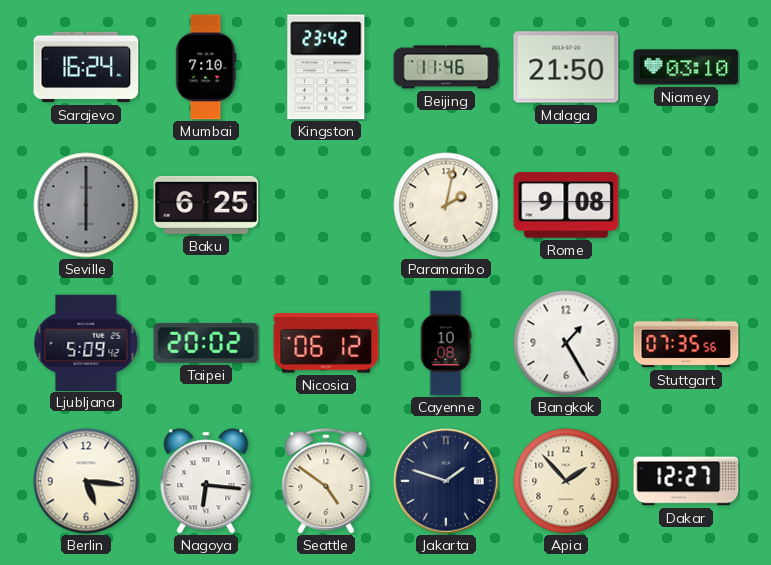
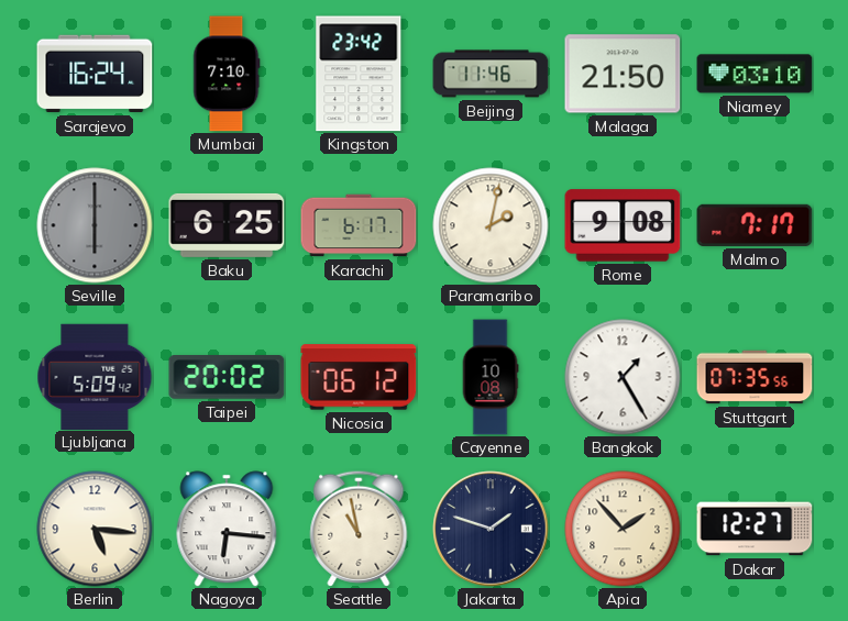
Karachi: none -> 6:17 (359, 225)
Malmo: none -> 7:17 (755, 225)
Seattle: 4:51 -> 10:58 (359, 529)
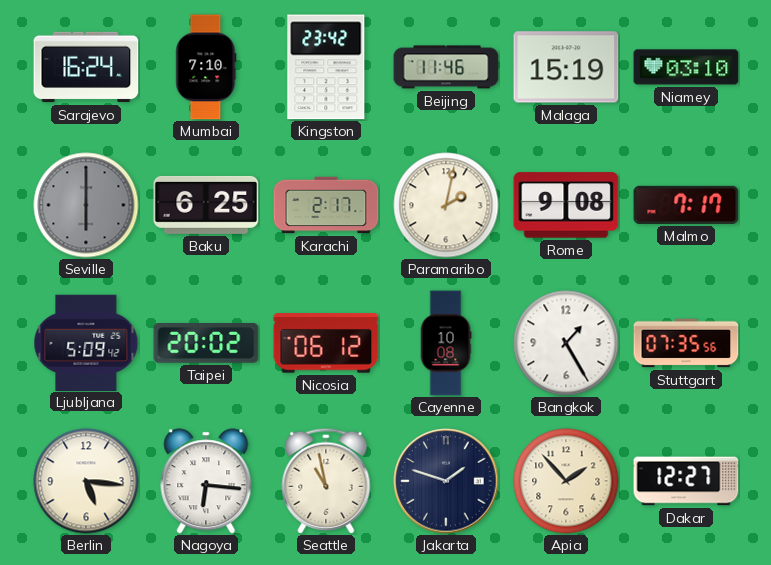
Malaga: 21:50 -> 15:19 (566, 67)
Karachi: 6:17 -> 2:17 (326, 205)
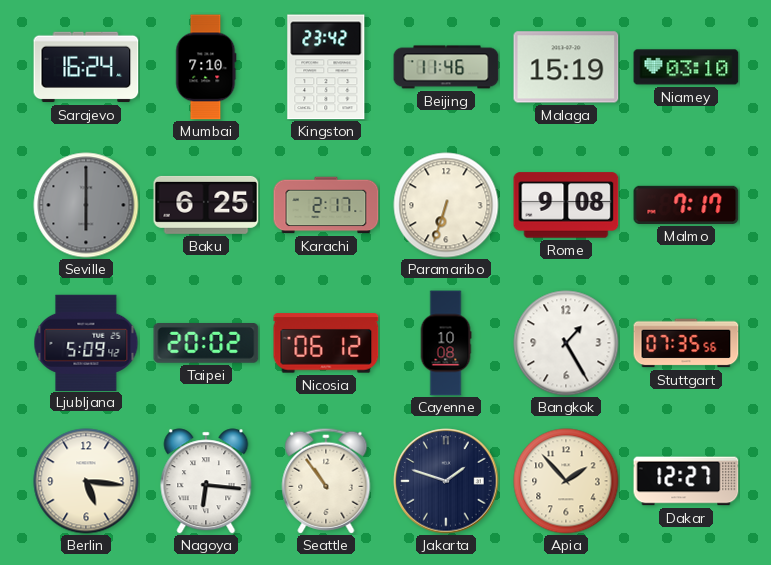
Paramaribo: 2:02 -> 6:33 (446, 205)
Seattle: 10:58 -> 10:54 (326, 481)
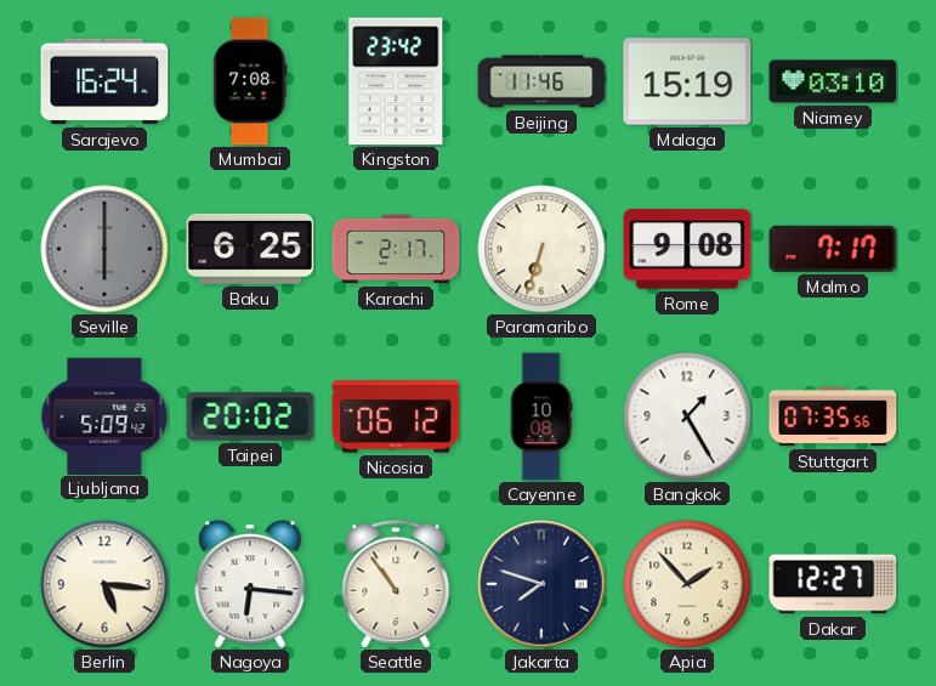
Mumbai: 7:10 -> 7:08 (250, 81)
Jakarta: 1:48 -> 7:48 (541, 584)
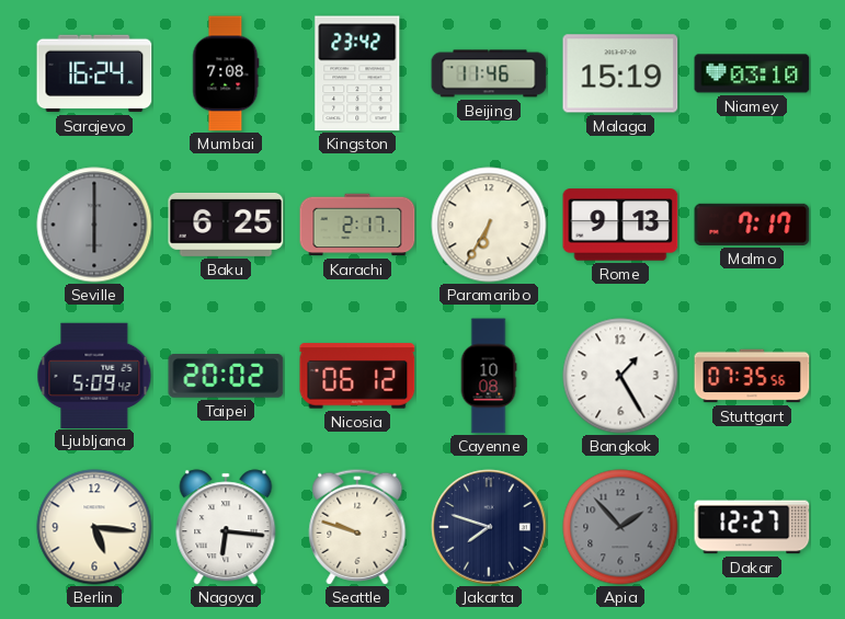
Paramaribo: 6:33 -> 6:35 (489, 225)
Rome: 9:08 -> 9:13 (620, 225)
Seattle: 10:54 -> 9:48 (357, 527)
Apia dial: cream -> grey (620, 527)
